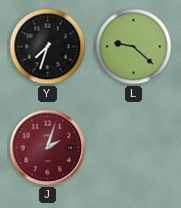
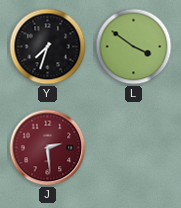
L: 9:22 -> 3:51 (134, 47)
J: 2:03 -> 2:29 (48, 148)
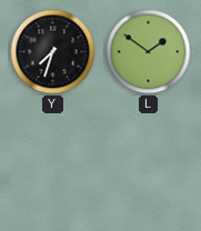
L: 3:51 -> 1:51 (149, 52)
J: 2:29 -> none (48, 148)
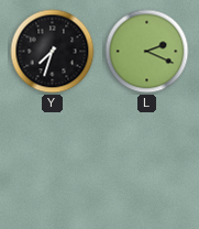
L: 1:51 -> 2:19 (147, 52)
